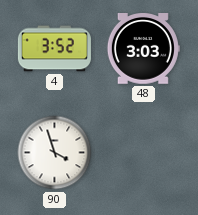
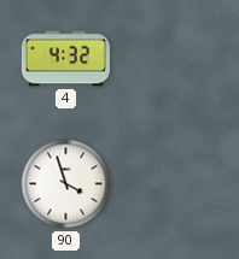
4: 3:52 -> 4:32 (65, 59)
48: 3:03 -> none (143, 49)
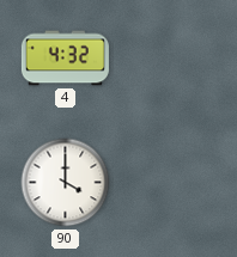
90: 3:57 -> 4:00 (66, 183)
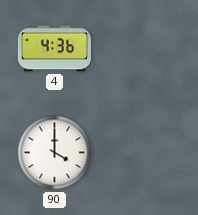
4: 4:32 -> 4:36 (54, 49)
